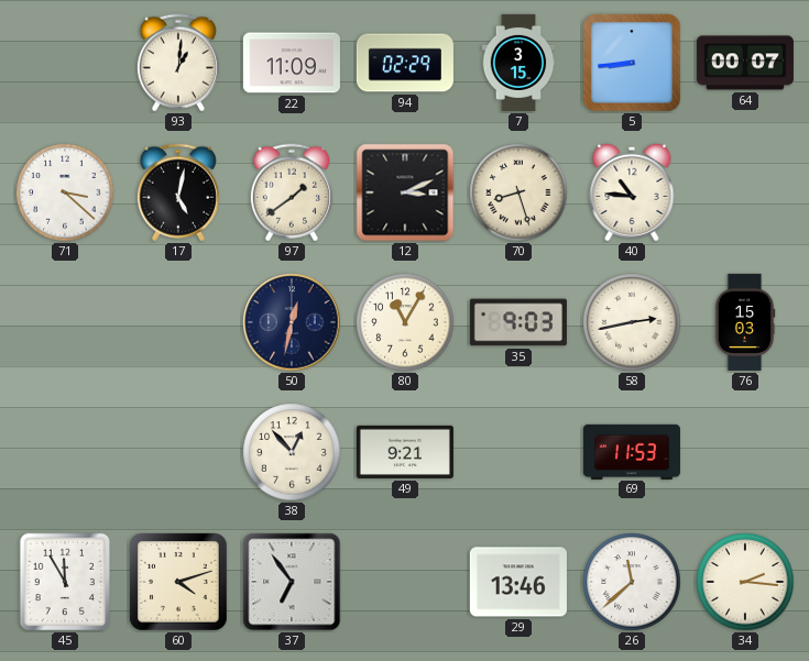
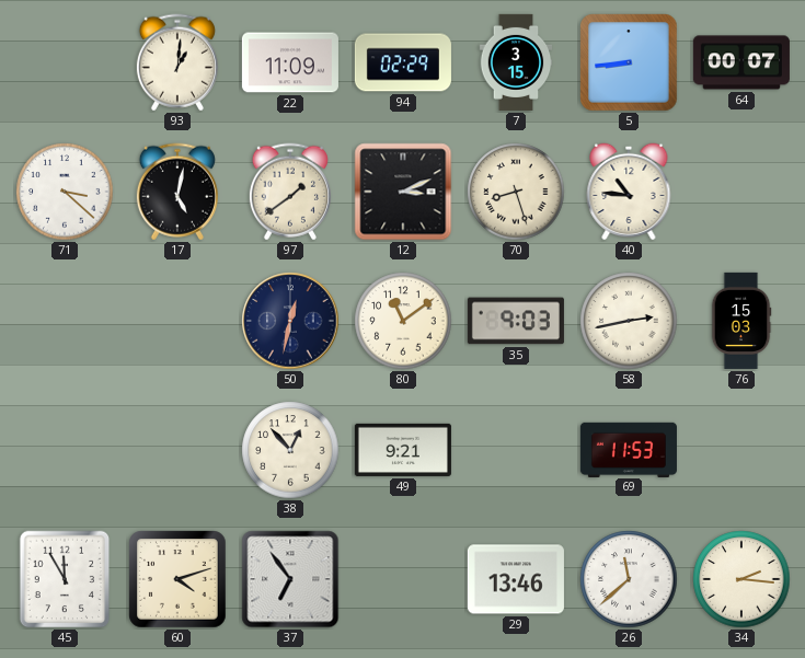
80: 11:05 -> 11:09 (403, 321)
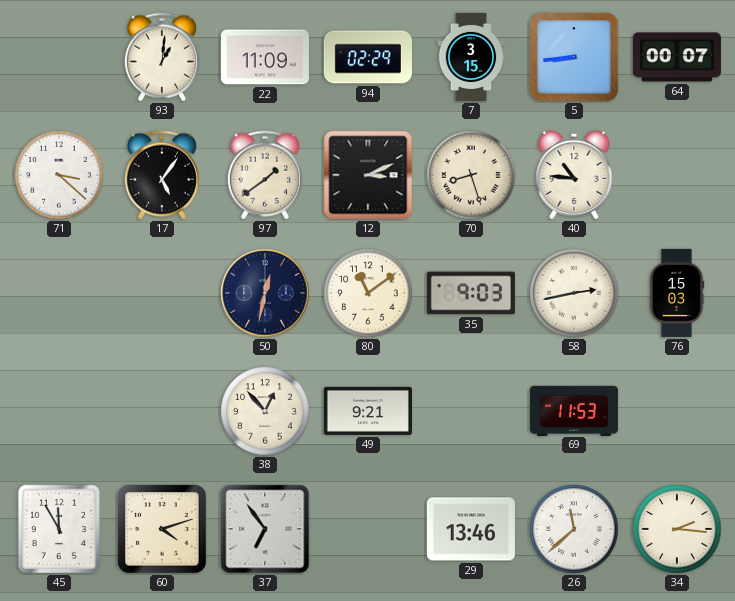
17: 5:02 -> 5:06 (162, 175)
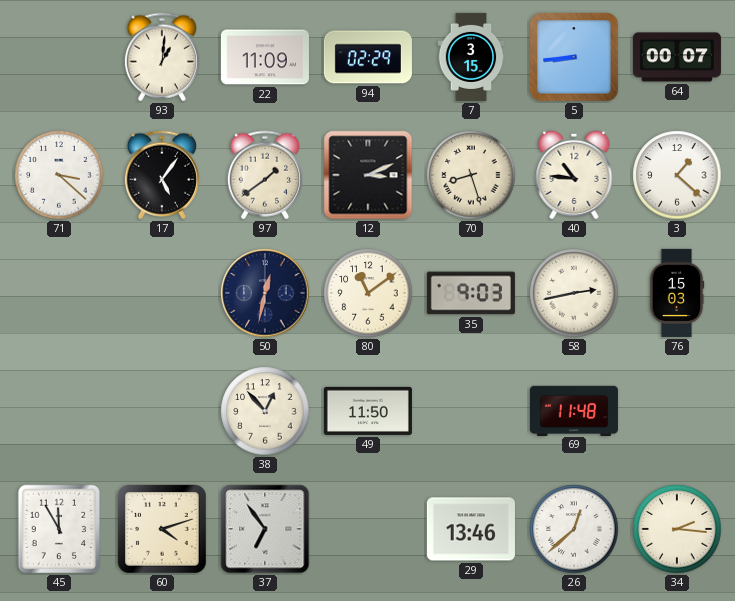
3: none -> 1:22 (677, 175)
49: 9:21 -> 11:50 (368, 411)
69: 11:53 -> 11:48 (574, 410)
26: 11:38 -> 12:38 (574, 529)
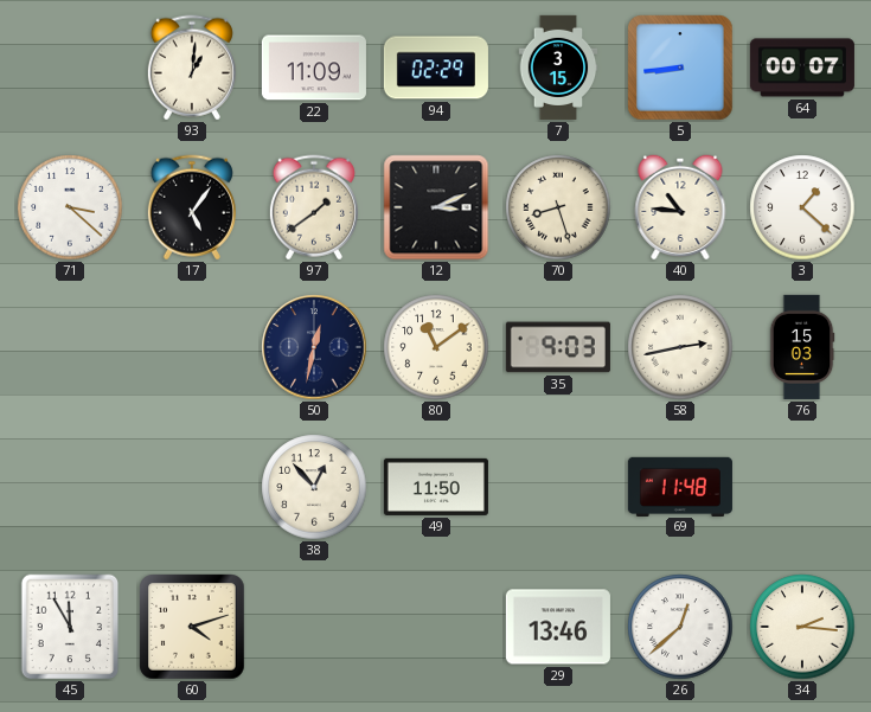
37: 6:54 -> none (265, 529)
